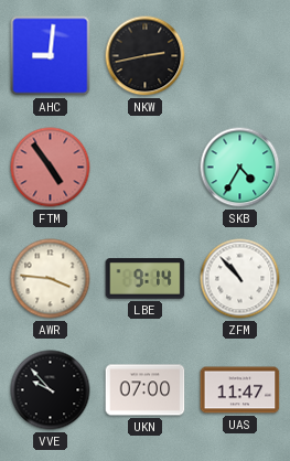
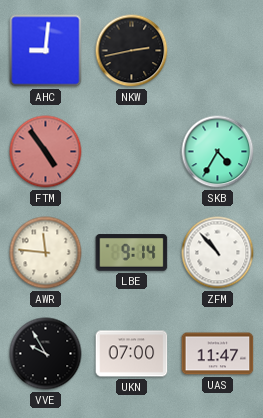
AWR: 3:46 -> 11:46 (46, 253)
VVE: 9:53 -> 9:55 (46, 354)
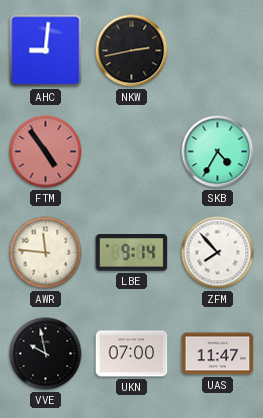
ZFM: 10:53 -> 7:53 (218, 253)
VVE: 9:55 -> 9:58 (46, 354)
